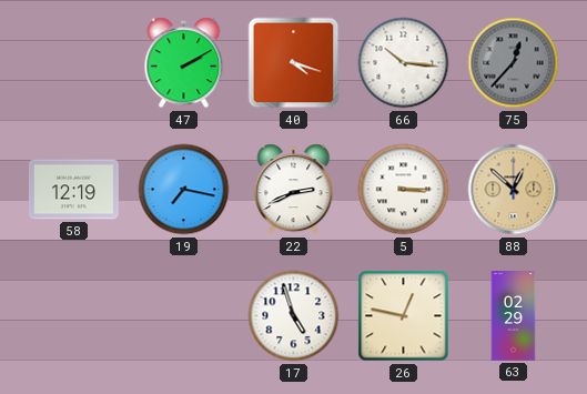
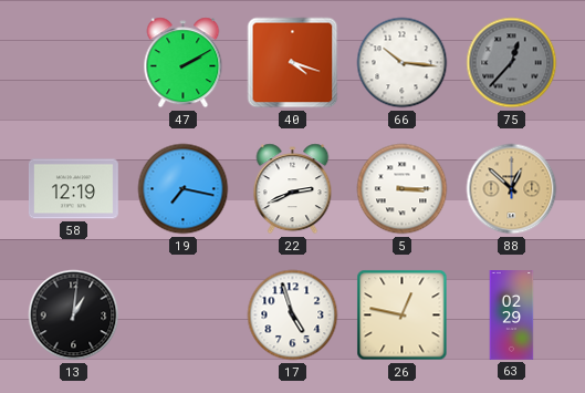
13: none -> 1:01 (74, 316)
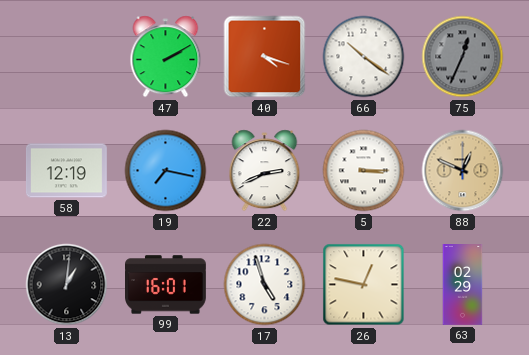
66: 10:16 -> 10:21 (364, 57)
75: 12:37 -> 12:34 (463, 57)
88: 12:52 -> 12:49 (463, 171)
99: none -> 16:01 (166, 285)
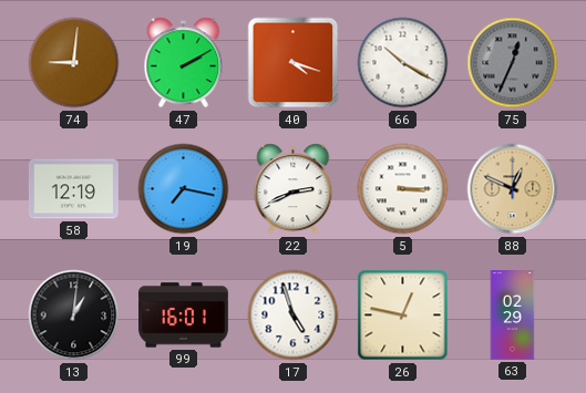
74: none -> 9:01 (74, 63)
66: 10:21 -> 10:20 (403, 63)
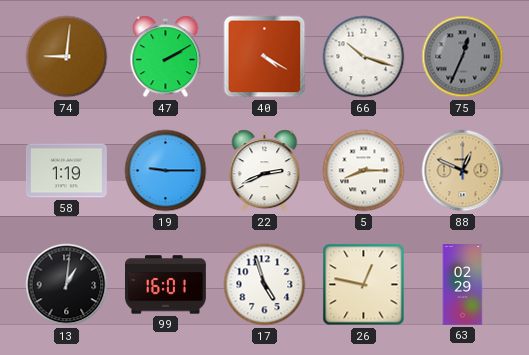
40: 4:18 -> 4:20 (265, 57)
66: 10:20 -> 10:18 (364, 57)
58: 12:19 -> 1:19 (67, 171)
19: 7:17 -> 9:15 (166, 171)
5: 3:15 -> 8:15 (364, 171)
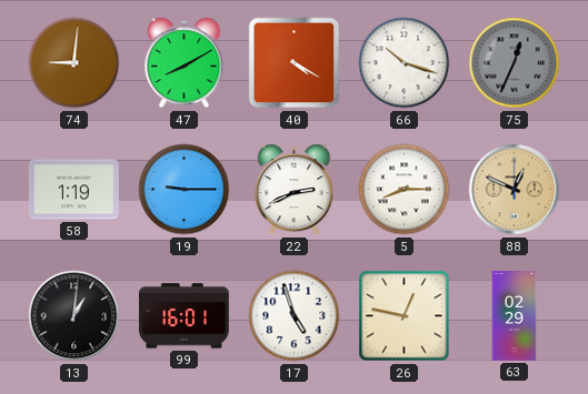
47: 2:10 -> 8:10 (185, 63)
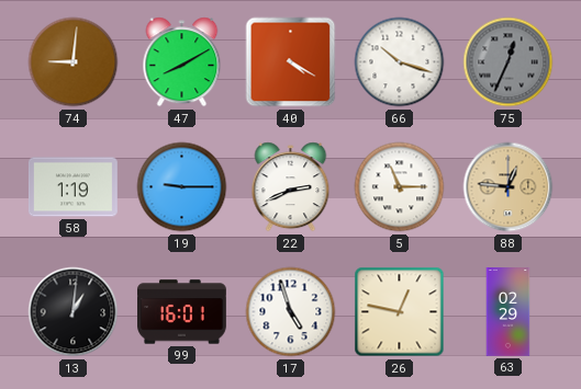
5: 8:15 -> 11:15 (400, 187)
88: 12:49 -> 12:46 (509, 187)
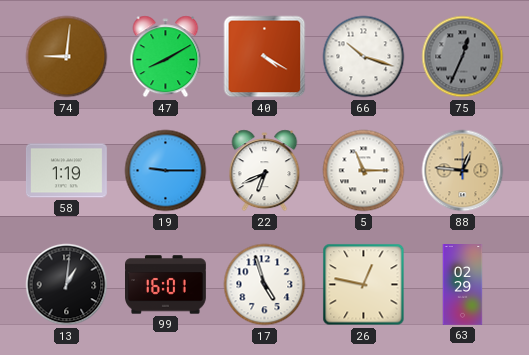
22: 2:41 -> 6:41 (265, 171)
